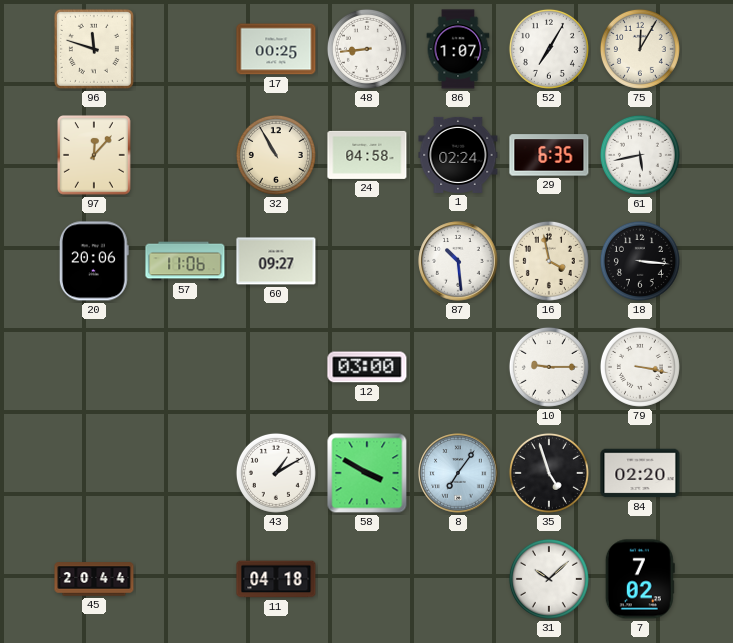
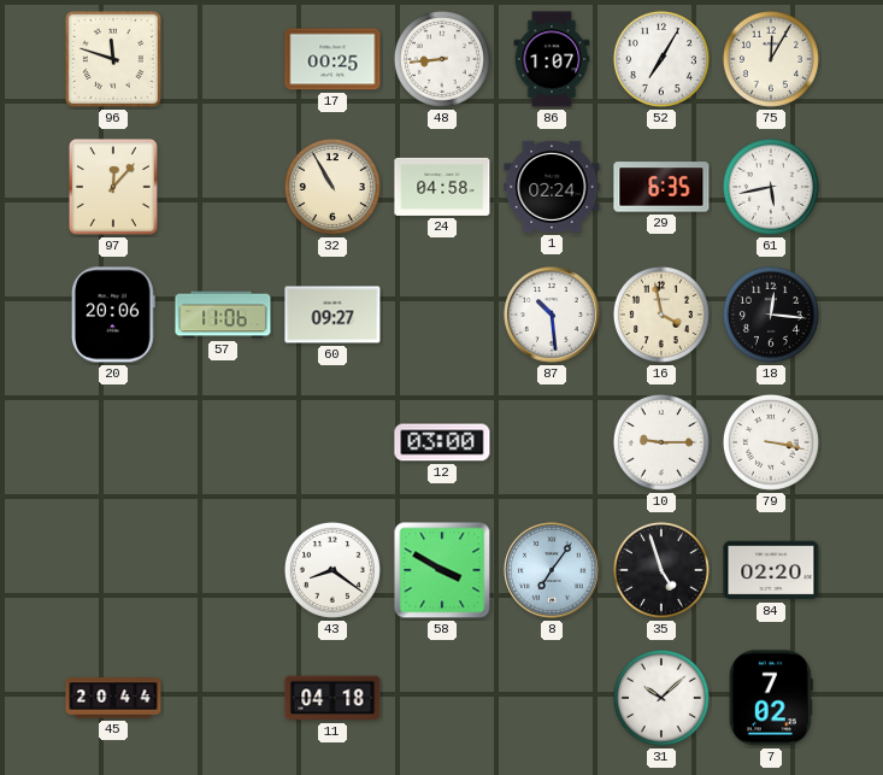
18: 3:16 -> 12:16 (771, 315)
43: 1:10 -> 8:21 (332, 570)
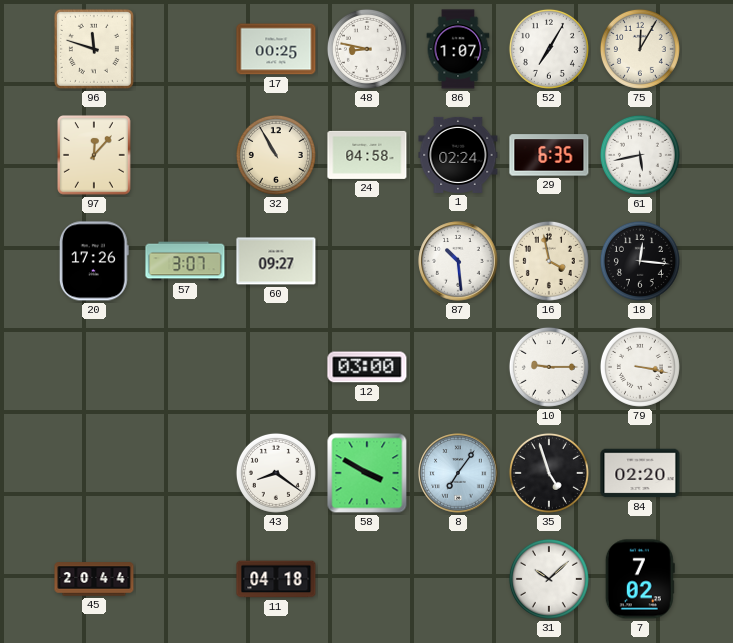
48: 8:44 -> 8:47 (367, 49)
20: 20:06 -> 17:26 (94, 261)
57: 11:06 -> 3:07 (185, 261)
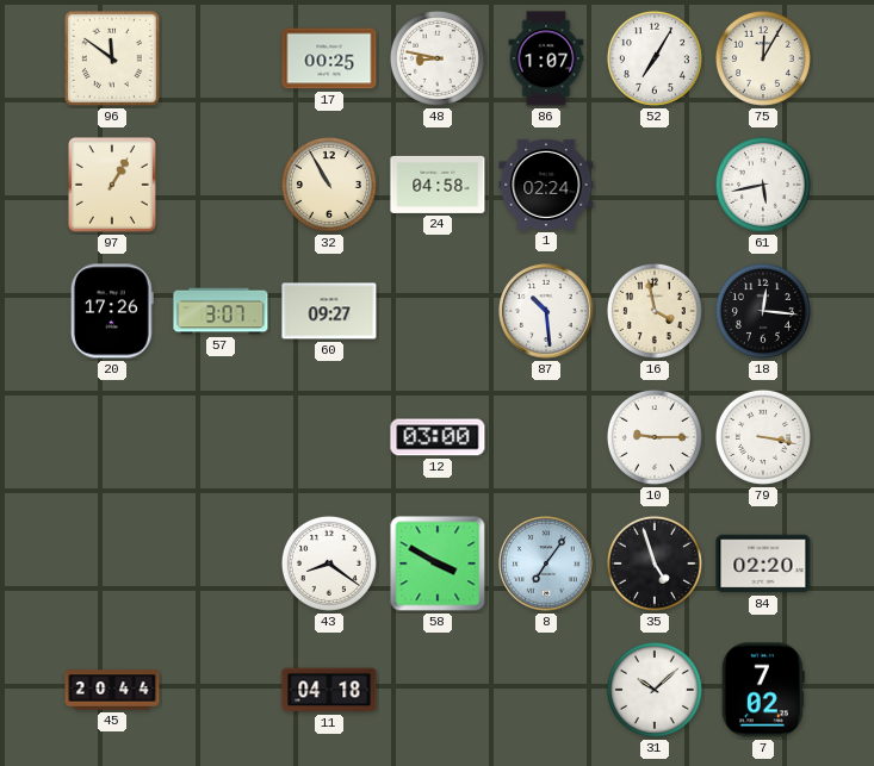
96: 11:48 -> 11:51 (112, 58)
97: 12:07 -> 1:05 (113, 186)
29: 6:35 -> none (549, 155)
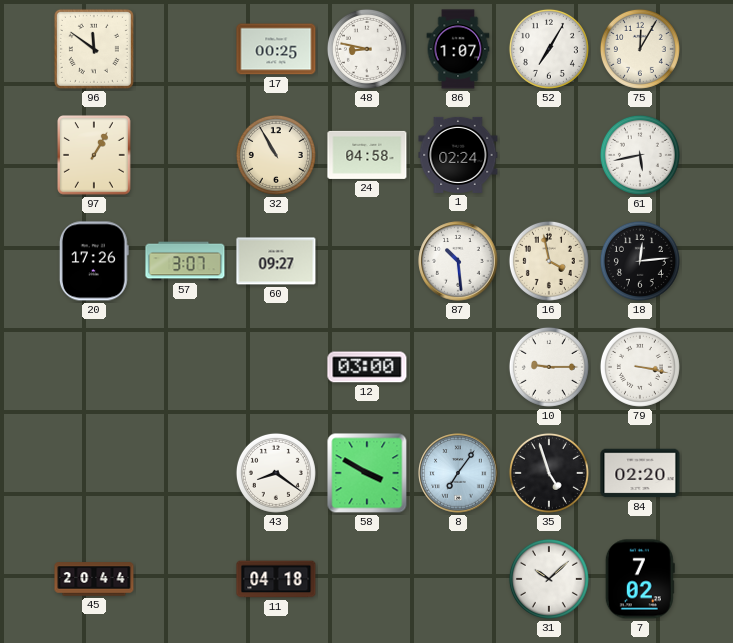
18: 12:16 -> 12:14 (640, 261)
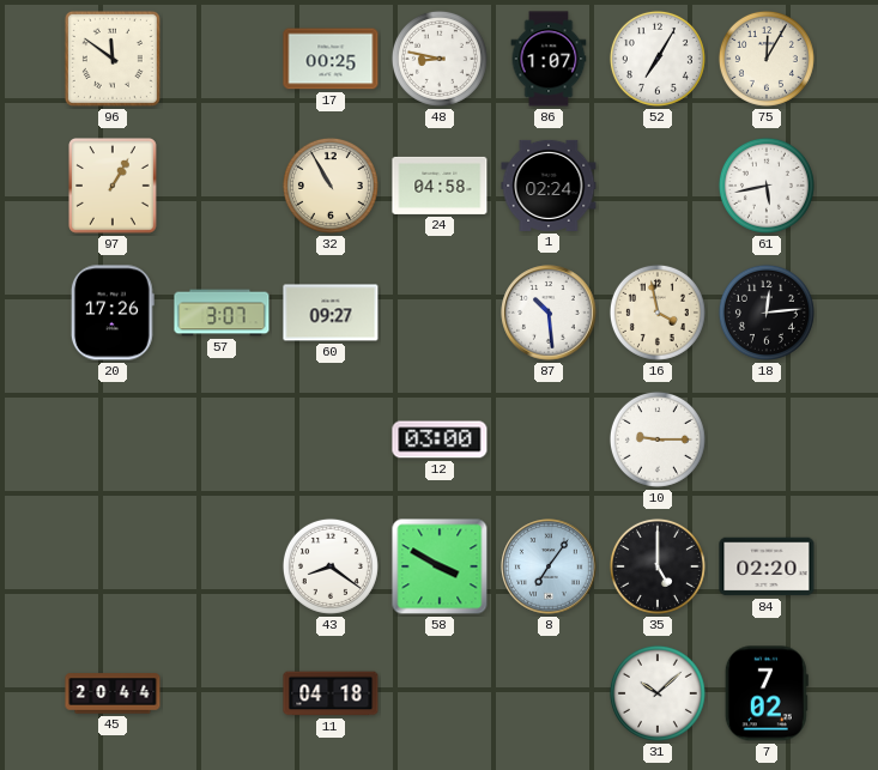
79: 3:17 -> none (640, 367)
35: 4:57 -> 5:00 (658, 566)
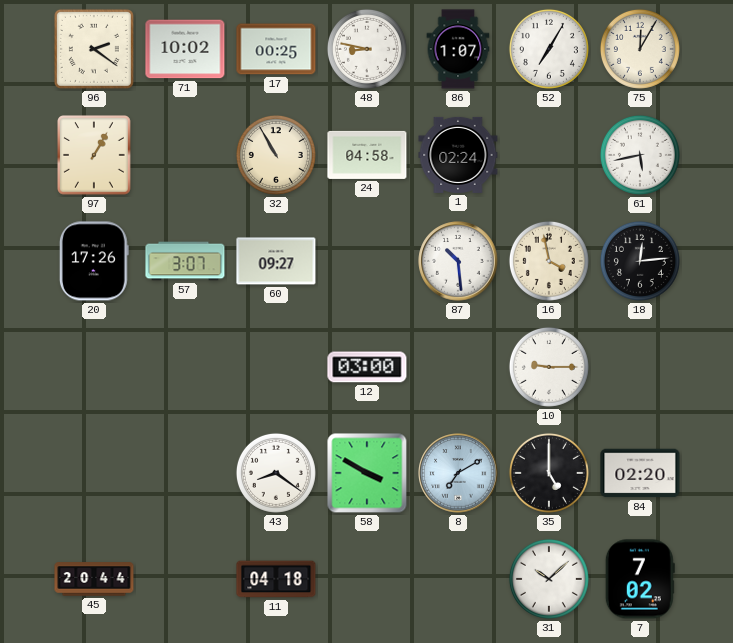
96: 11:51 -> 2:21 (94, 49)
71: none -> 10:02 (185, 49)
8: 7:06 -> 7:10 (458, 473)
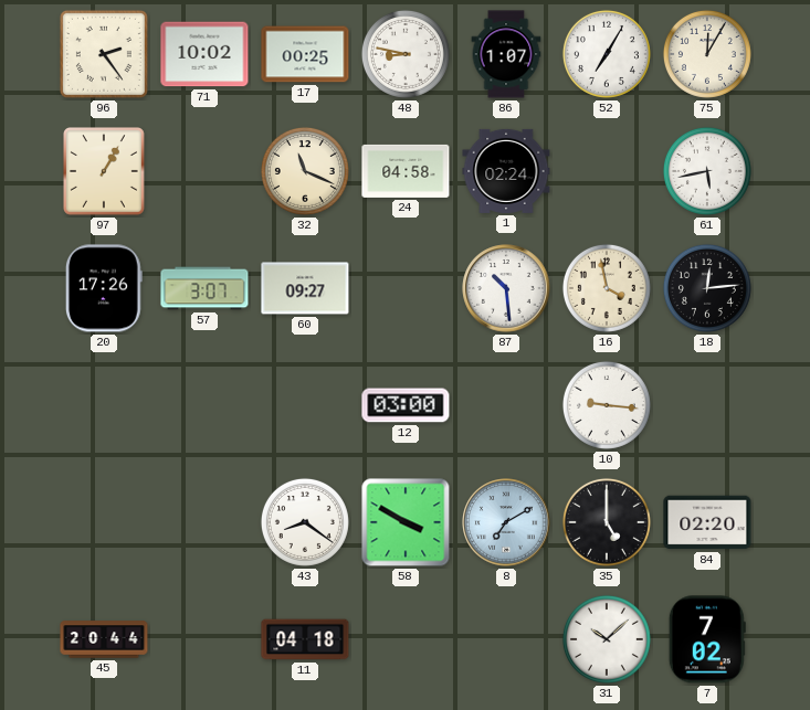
96: 2:21 -> 2:24 (104, 54)
32: 10:55 -> 11:19 (305, 171)
10: 9:15 -> 9:16 (607, 405)
